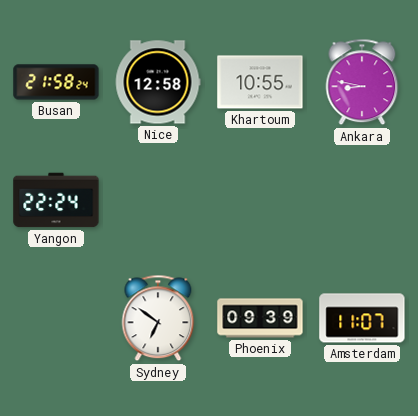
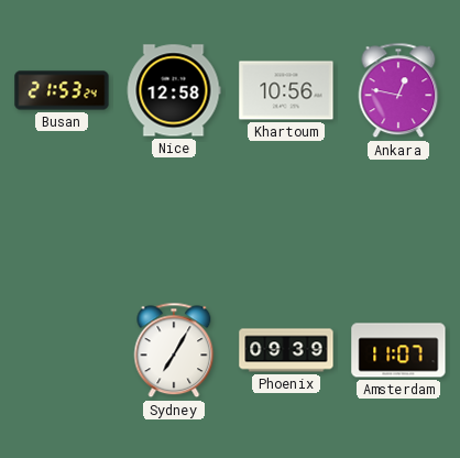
Busan: 21:58 -> 21:53 (62, 90)
Khartoum: 10:55 -> 10:56 (286, 90)
Ankara: 8:47 -> 12:47 (398, 90)
Yangon: 22:24 -> none (56, 200)
Sydney: 6:51 -> 7:05 (174, 350)
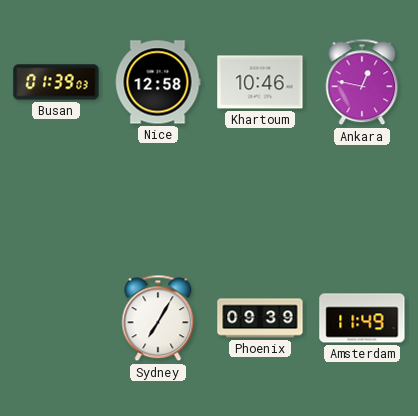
Busan: 21:53 -> 01:39 (56, 82)
Khartoum: 10:56 -> 10:46 (260, 82)
Amsterdam: 11:07 -> 11:49 (362, 318)
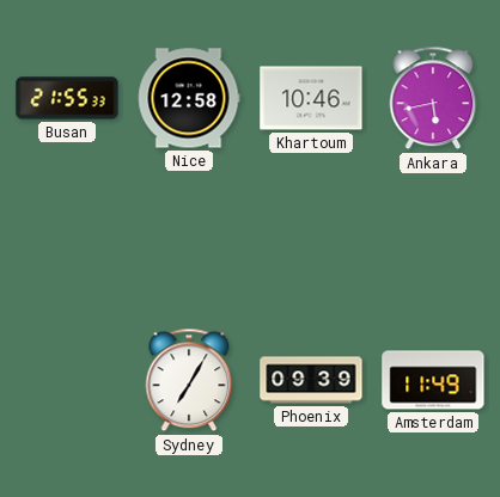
Busan: 01:39 -> 21:55 (67, 98)
Ankara: 12:47 -> 5:43 (433, 98)
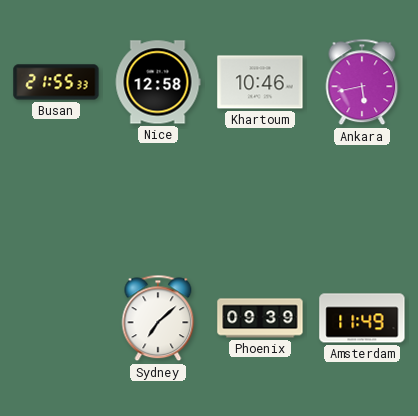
Sydney: 7:05 -> 7:08 (158, 318)
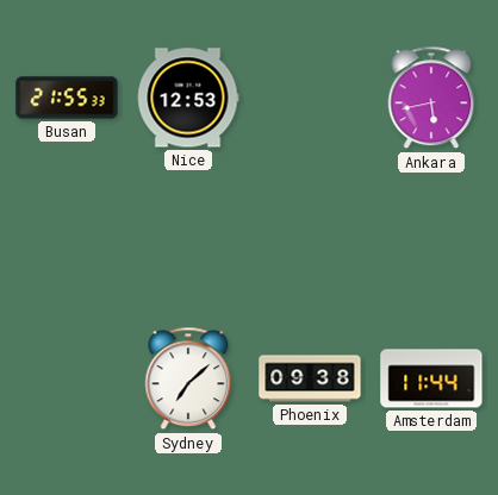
Nice: 12:58 -> 12:53 (188, 98)
Khartoum: 10:46 -> none (260, 82)
Phoenix: 09:39 -> 09:38 (310, 378)
Amsterdam: 11:49 -> 11:44 (431, 378)
